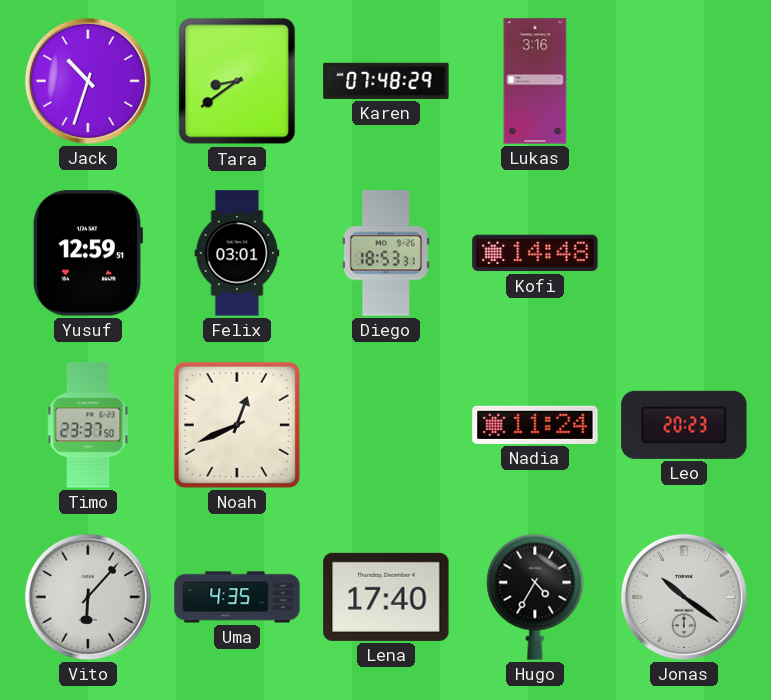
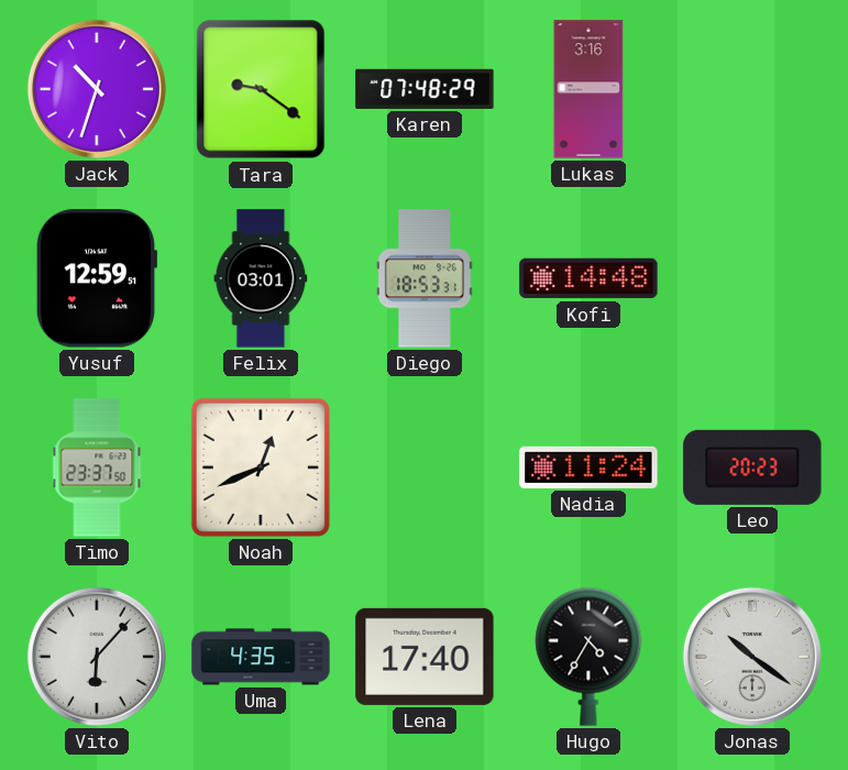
Tara: 8:39 -> 9:21 (261, 89)
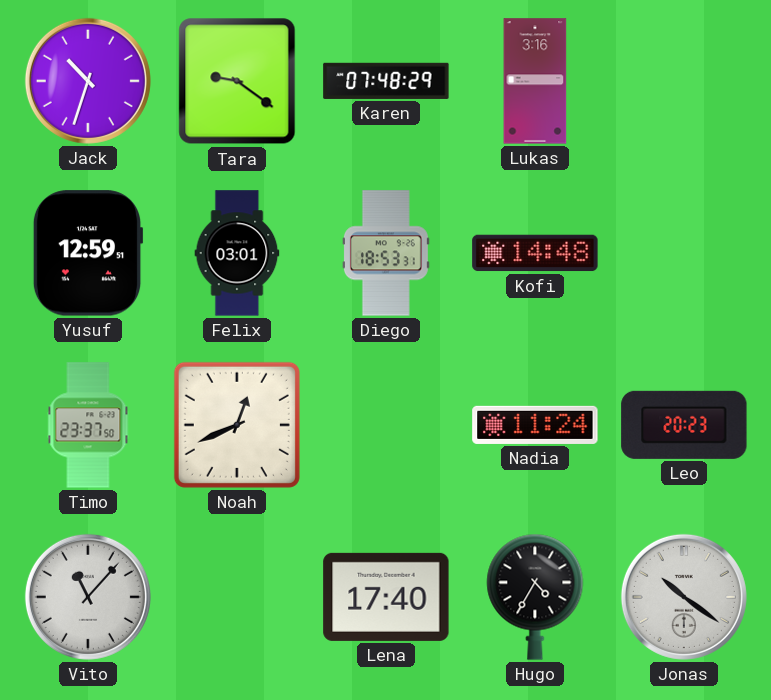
Vito: 6:07 -> 11:07 (88, 597)
Uma: 4:35 -> none (261, 657)
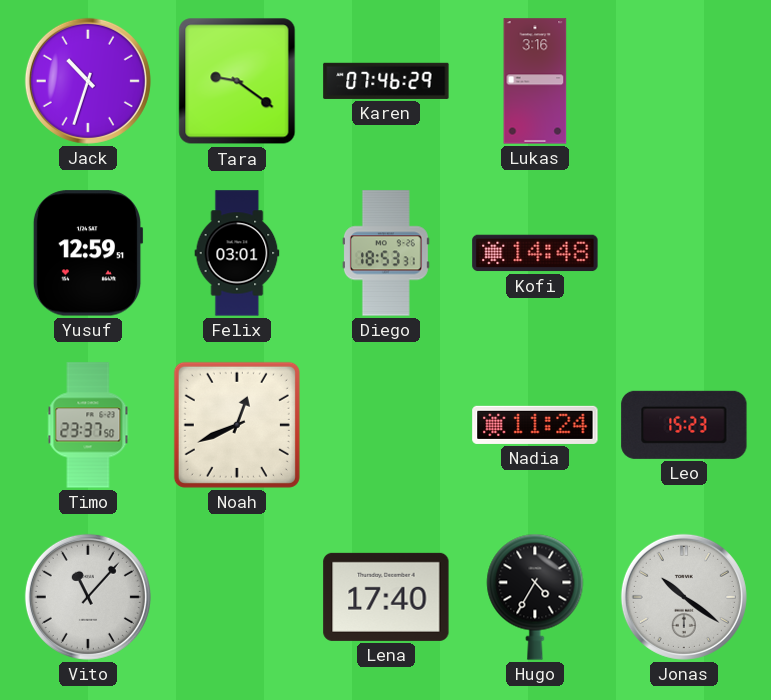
Karen: 07:48 -> 07:46 (386, 81)
Leo: 20:23 -> 15:23 (684, 425)
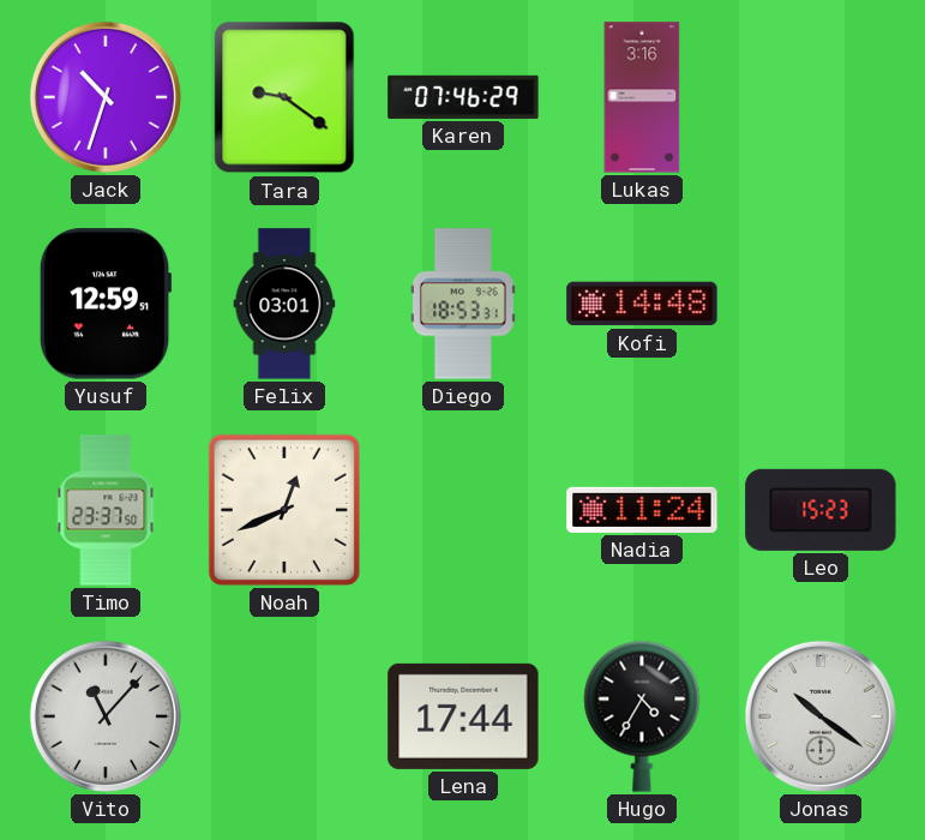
Lena: 17:40 -> 17:44 (463, 716)
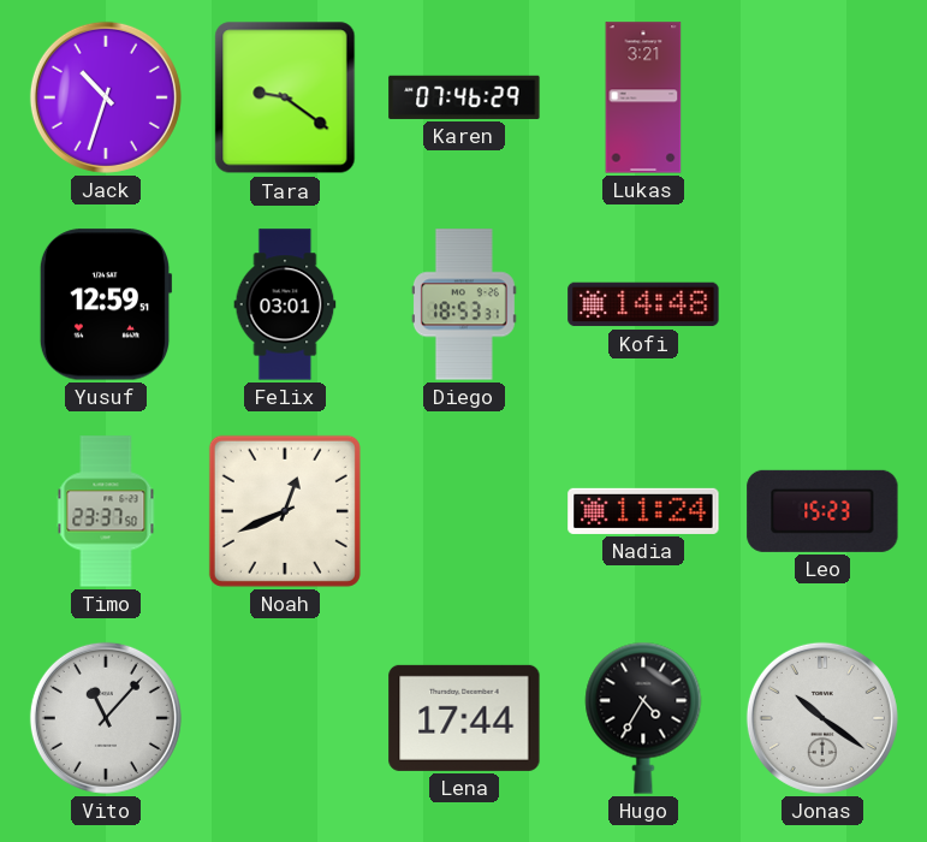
Lukas: 3:16 -> 3:21 (643, 97)
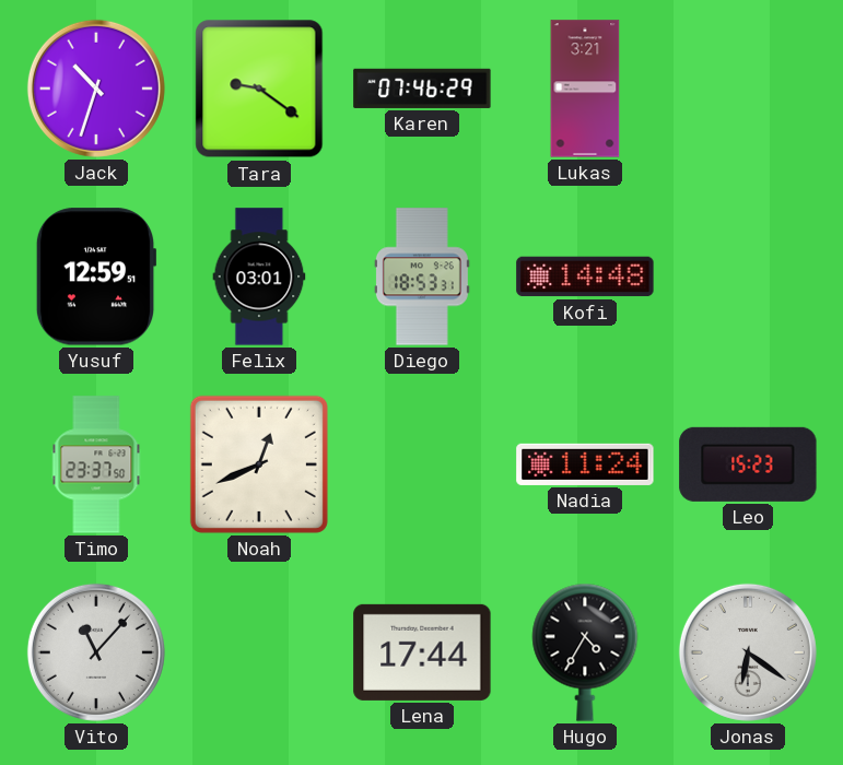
Jonas: 10:21 -> 6:21 (748, 652)
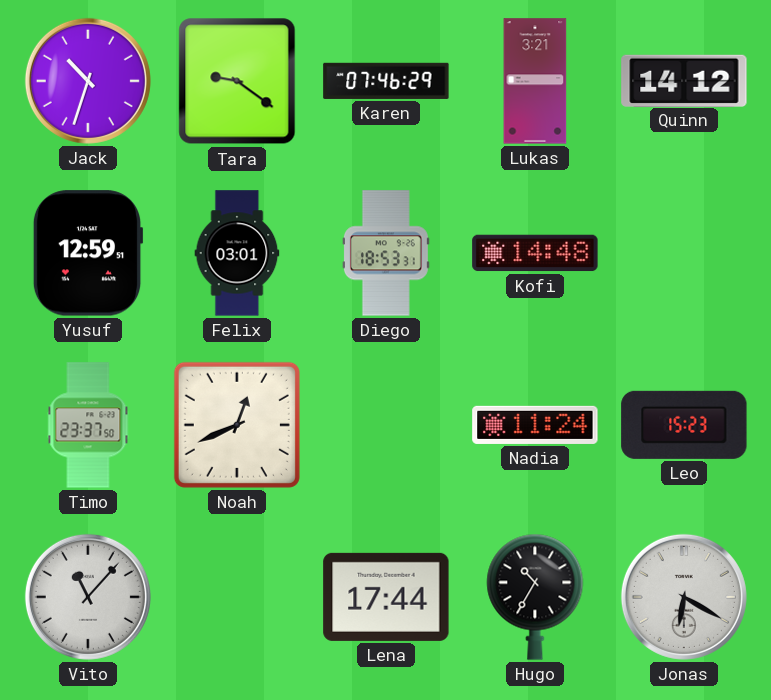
Quinn: none -> 14:12 (684, 80)
Hugo: 4:35 -> 10:35 (535, 597)
Jonas: 6:21 -> 6:20 (684, 597)
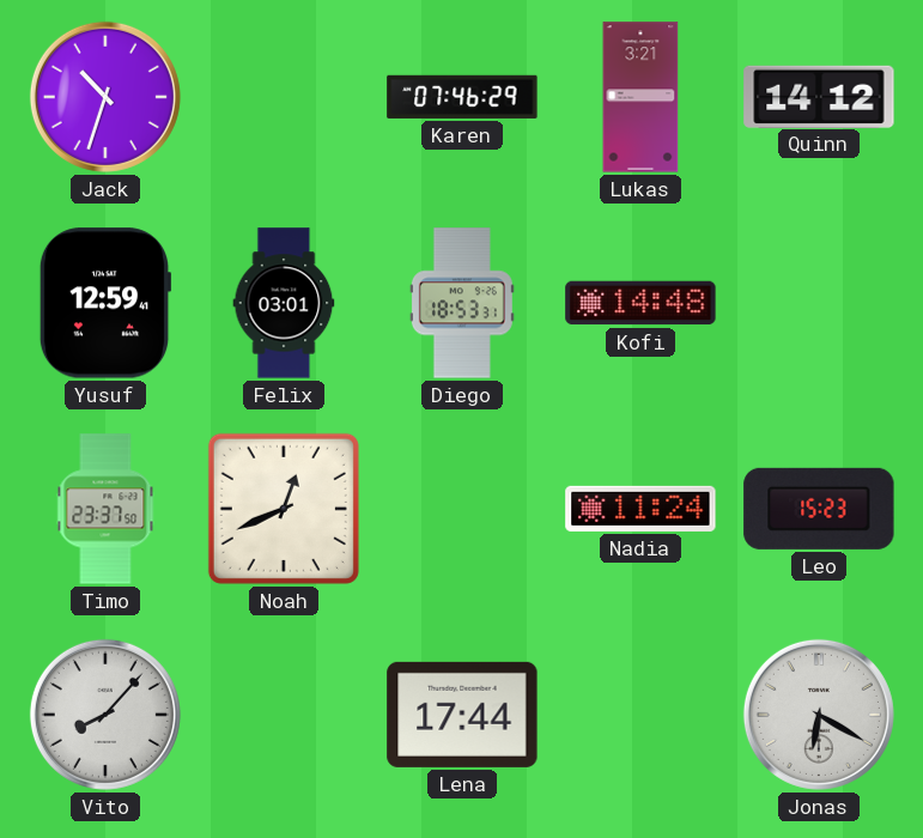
Tara: 9:21 -> none (237, 81)
Yusuf: 12:59:51 -> 12:59:41 (105, 303)
Vito: 11:07 -> 8:07 (105, 715)
Hugo: 10:35 -> none (535, 597)
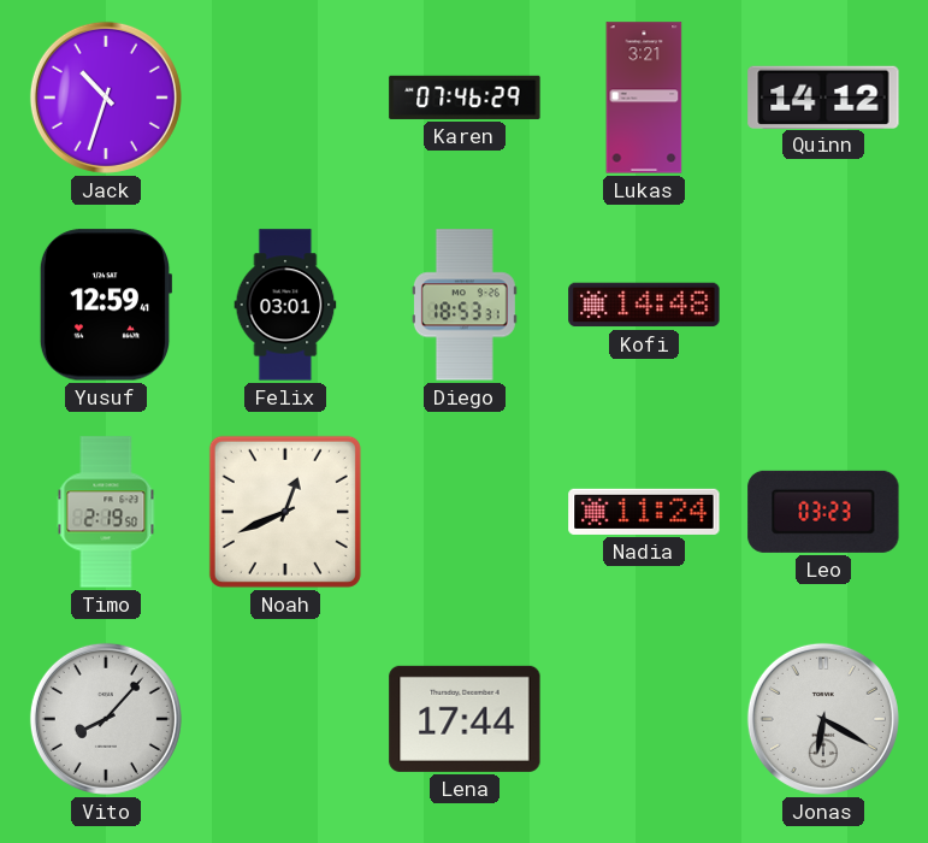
Timo: 23:37 -> 2:19 (106, 512)
Leo: 15:23 -> 03:23 (823, 512)
